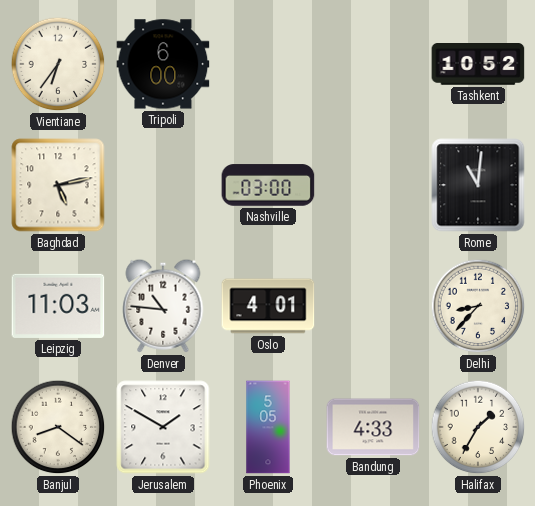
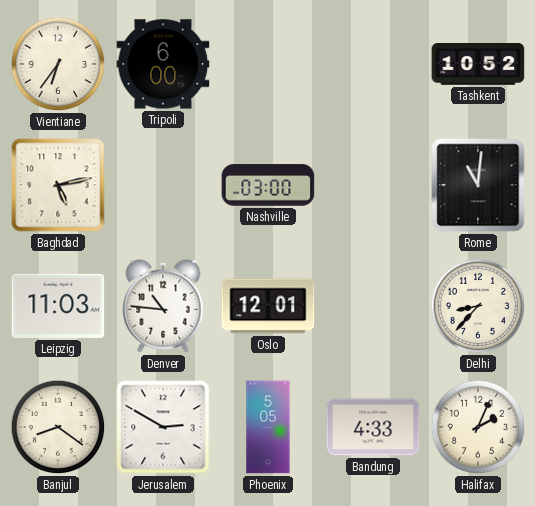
Oslo: 4:01 -> 12:01 (268, 306)
Jerusalem: 1:50 -> 2:50 (163, 427)
Halifax: 1:35 -> 2:04 (478, 427)
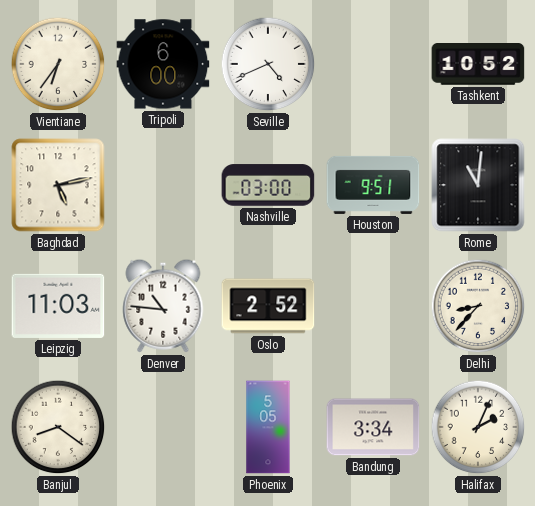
Seville: none -> 4:41 (268, 64)
Houston: none -> 9:51 (373, 185)
Oslo: 12:01 -> 2:52 (268, 306)
Jerusalem: 2:50 -> none (163, 427)
Bandung: 4:33 -> 3:34 (373, 427)
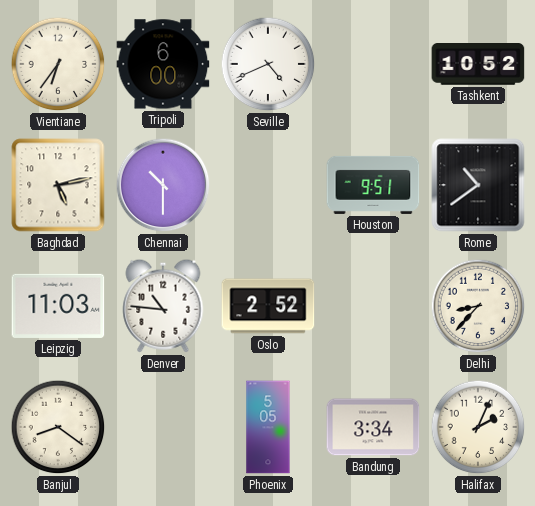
Chennai: none -> 10:30 (163, 185)
Nashville: 03:00 -> none (268, 185)
Rome: 11:01 -> 10:39 (478, 185)
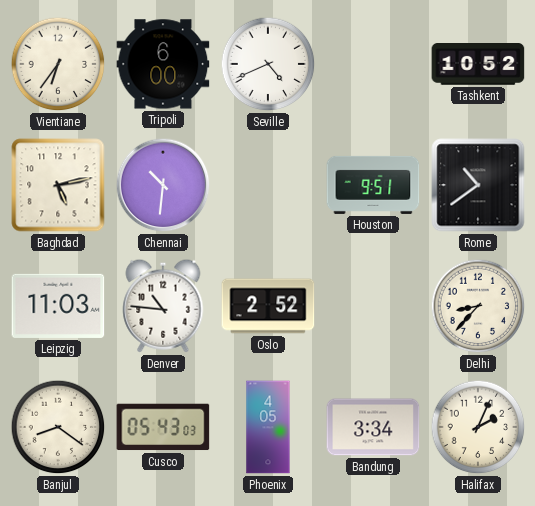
Chennai: 10:30 -> 10:31 (163, 185)
Cusco: none -> 05:43 (163, 427)
Phoenix: 5:05 -> 4:05 (268, 427)
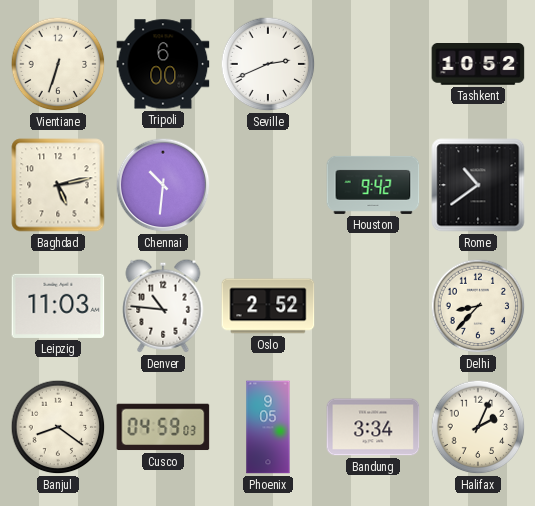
Vientiane: 6:36 -> 6:33 (58, 64)
Seville: 4:41 -> 2:41 (268, 64)
Houston: 9:51 -> 9:42 (373, 185)
Cusco: 05:43 -> 04:59 (163, 427)
Phoenix: 4:05 -> 9:05 (268, 427)
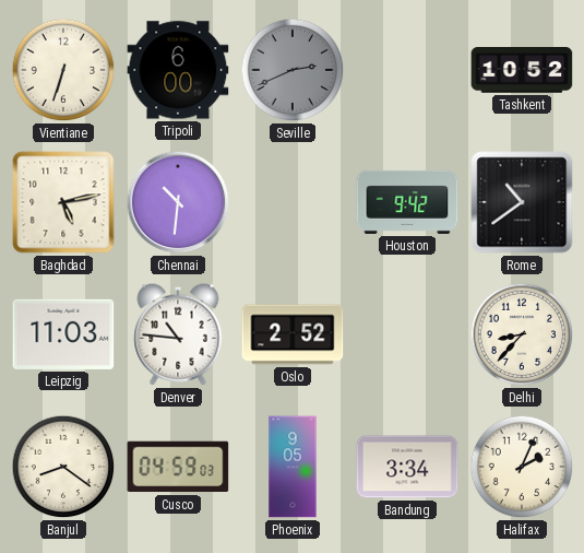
Seville dial: white -> grey (293, 70)
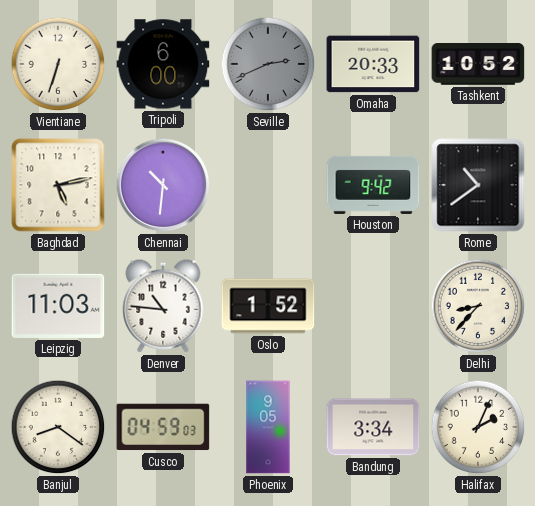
Omaha: none -> 20:33 (373, 64)
Oslo: 2:52 -> 1:52 (268, 306)
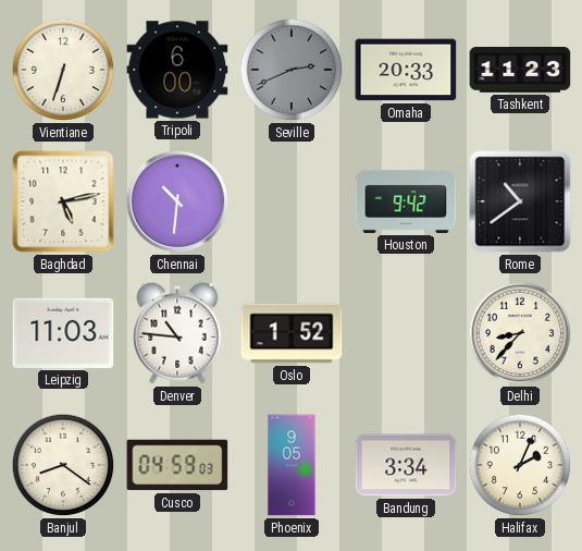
Tashkent: 10:52 -> 11:23 (520, 70)
